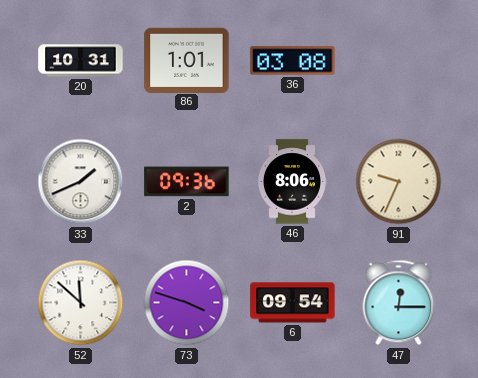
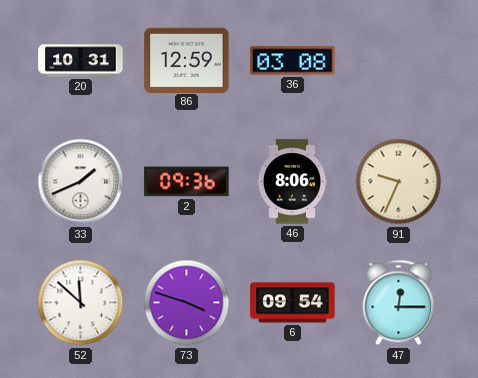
86: 1:01 -> 12:59 (187, 60)
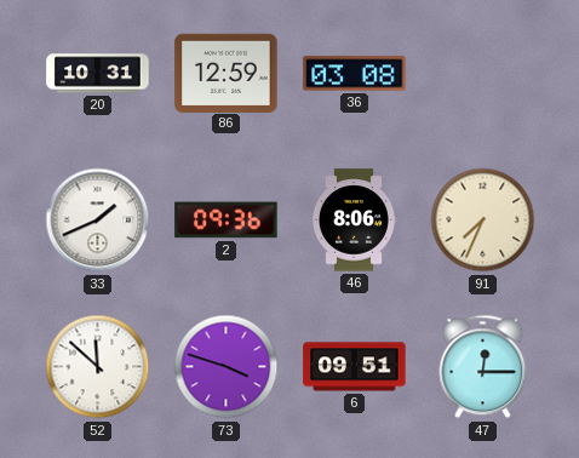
91: 9:34 -> 7:34 (483, 221)
6: 09:54 -> 09:51 (355, 367)
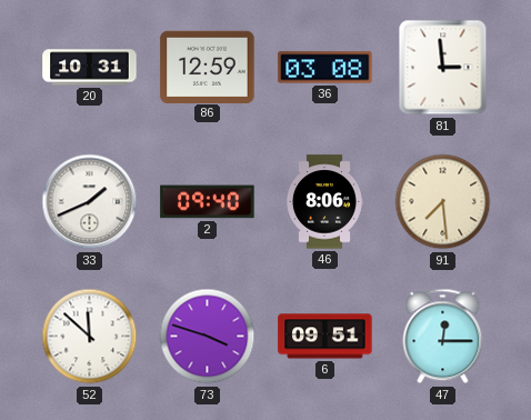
81: none -> 2:59 (443, 68)
2: 09:36 -> 09:40 (208, 202)
91: 7:34 -> 7:29 (443, 202)
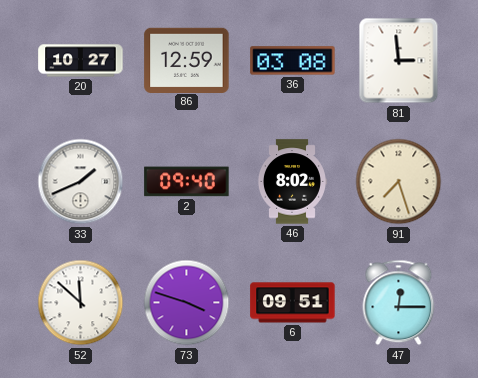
20: 10:31 -> 10:27 (81, 61)
46: 8:06 -> 8:02 (292, 182)
91: 7:29 -> 7:27 (399, 182)
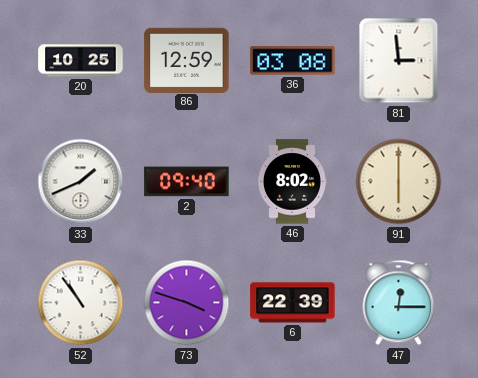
20: 10:27 -> 10:25 (81, 61)
91: 7:27 -> 6:00 (399, 182)
52: 11:52 -> 10:54 (81, 303)
6: 09:51 -> 22:39 (293, 303)
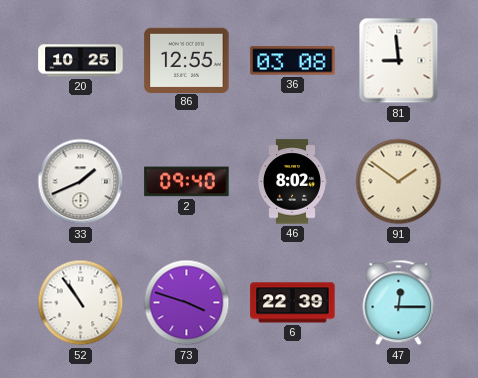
86: 12:59 -> 12:55 (187, 60)
81: 2:59 -> 8:59 (399, 61)
91: 6:00 -> 1:51 (399, 182)
